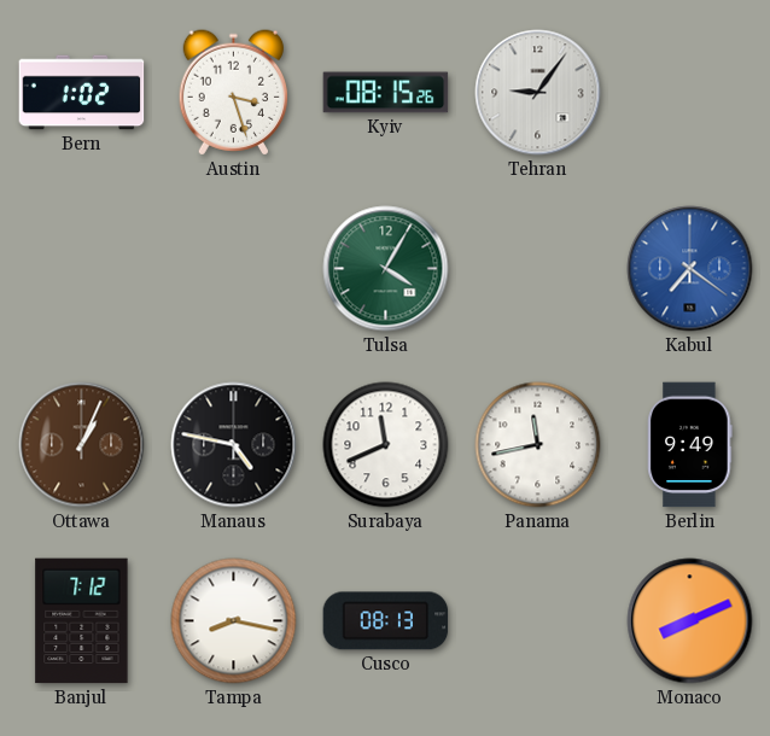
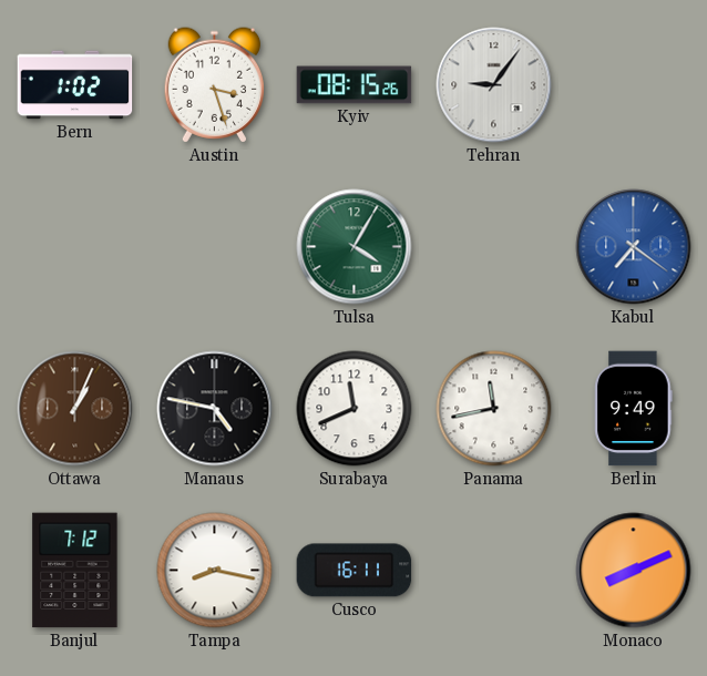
Cusco: 08:13 -> 16:11 (355, 571)
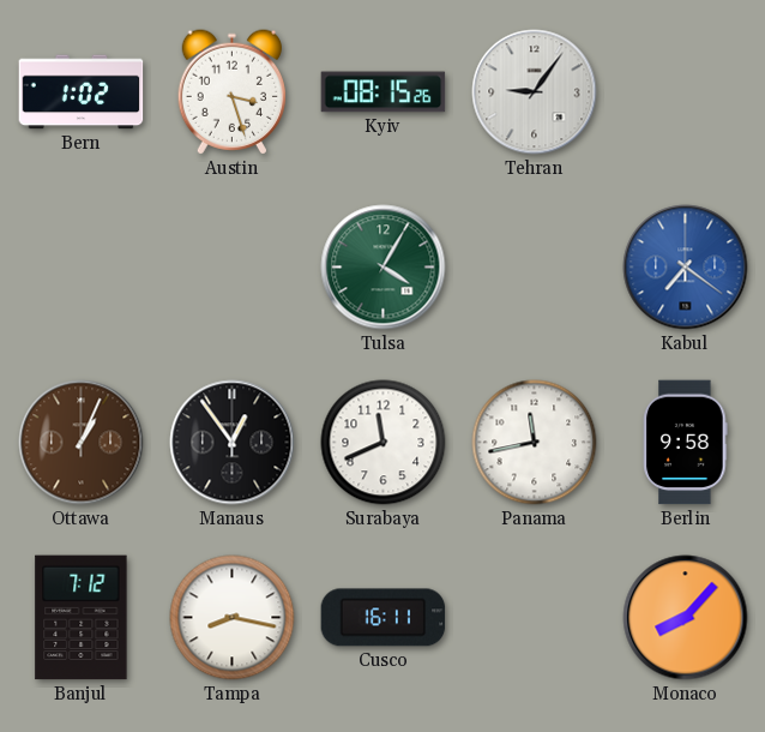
Manaus: 4:47 -> 12:54 (233, 443)
Berlin: 9:49 -> 9:58 (686, 443)
Monaco: 8:11 -> 8:07 (686, 618)
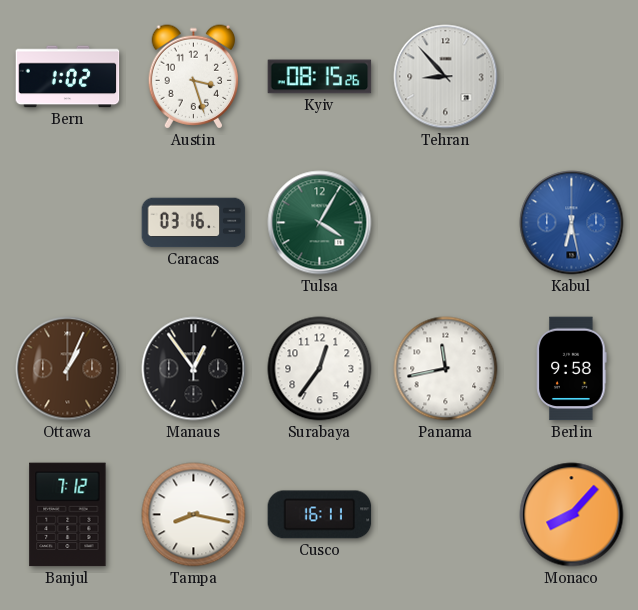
Tehran: 9:06 -> 8:53 (446, 77)
Caracas: none -> 03:16 (194, 223)
Kabul: 7:21 -> 6:28 (572, 223)
Surabaya: 11:41 -> 12:36 (320, 369)
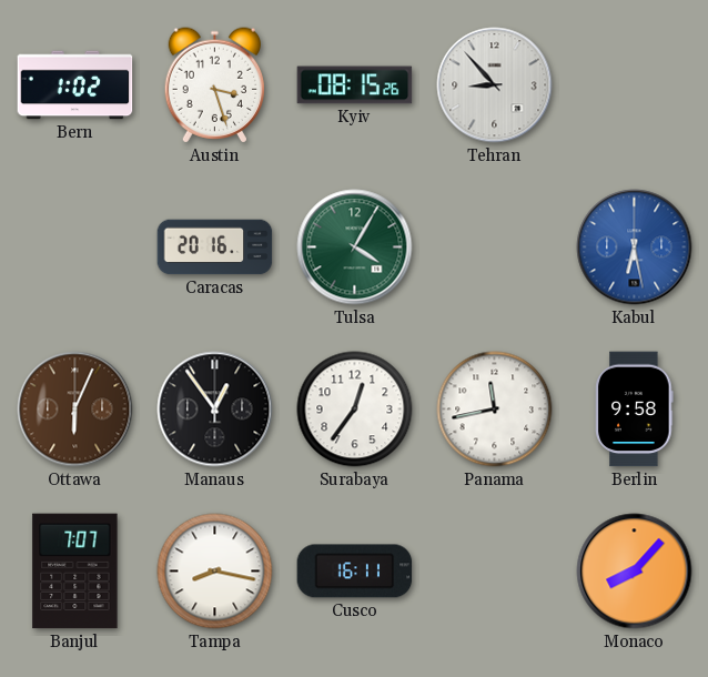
Caracas: 03:16 -> 20:16 (215, 247)
Ottawa: 1:04 -> 6:04 (75, 410)
Banjul: 7:12 -> 7:07 (75, 572)
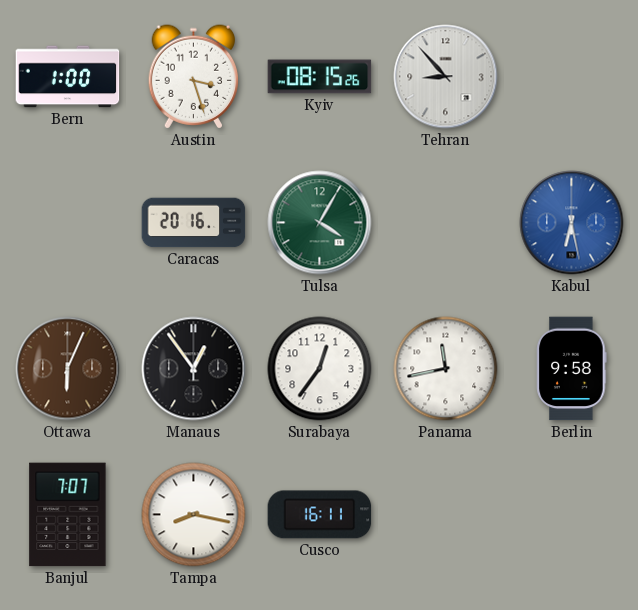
Bern: 1:02 -> 1:00 (68, 77)
Monaco: 8:07 -> none (635, 572)
